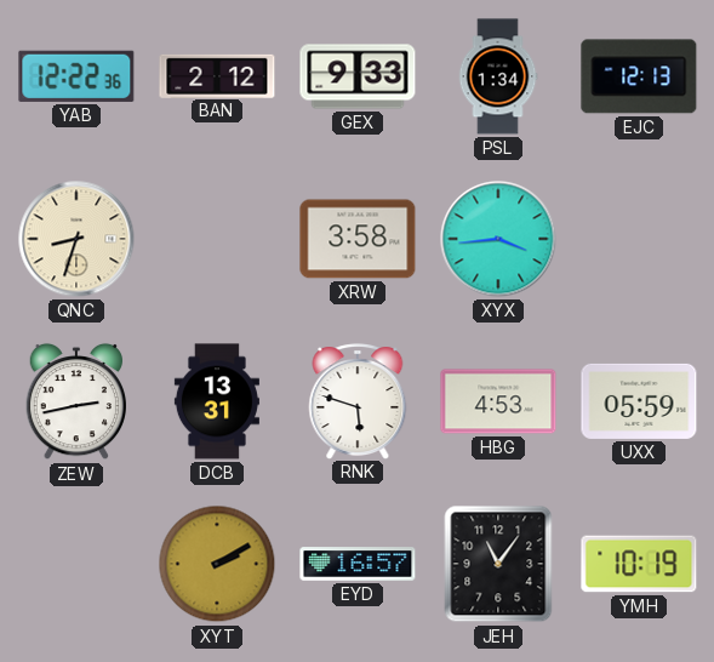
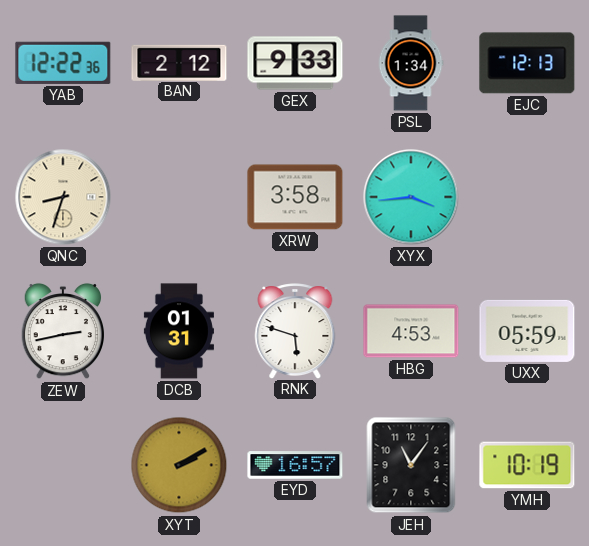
DCB: 13:31 -> 01:31 (179, 331)
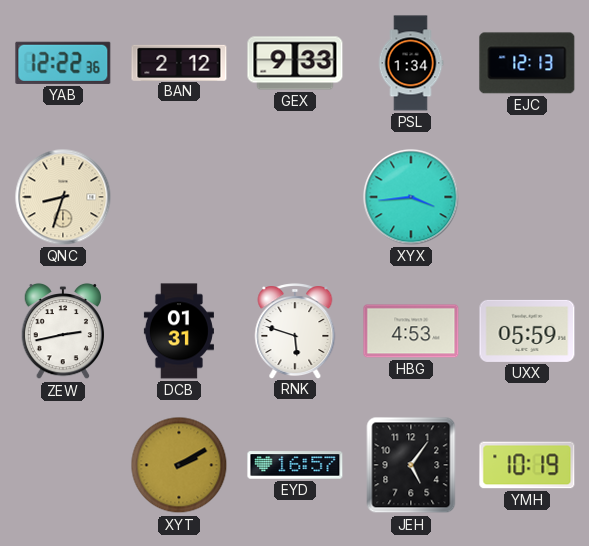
XRW: 3:58 -> none (295, 197)
JEH: 11:06 -> 5:06 (411, 465)
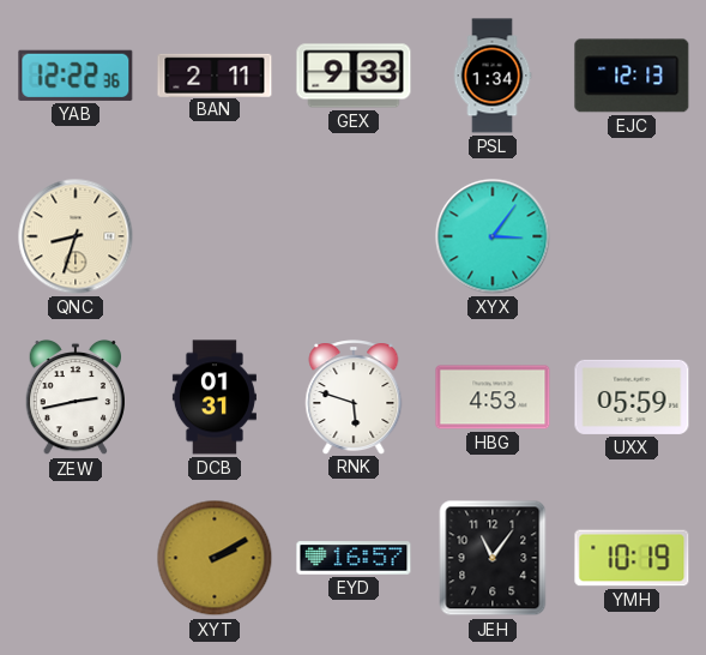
BAN: 2:12 -> 2:11 (215, 74)
XYX: 3:44 -> 3:06 (493, 236)
JEH: 5:06 -> 11:06 (493, 558)
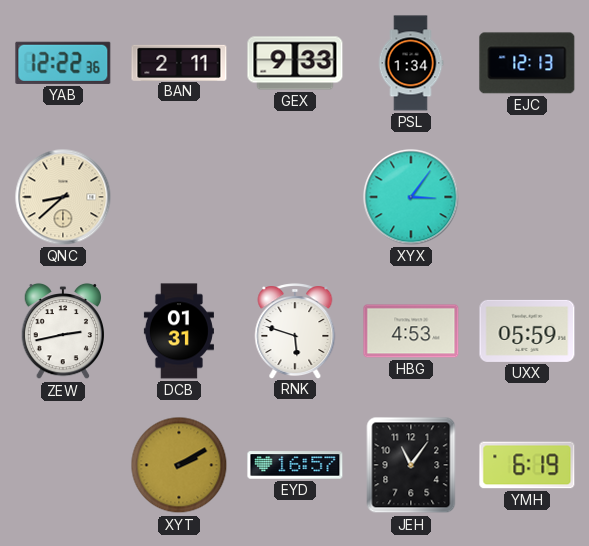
QNC: 8:33 -> 8:38 (63, 197)
YMH: 10:19 -> 6:19 (527, 465)
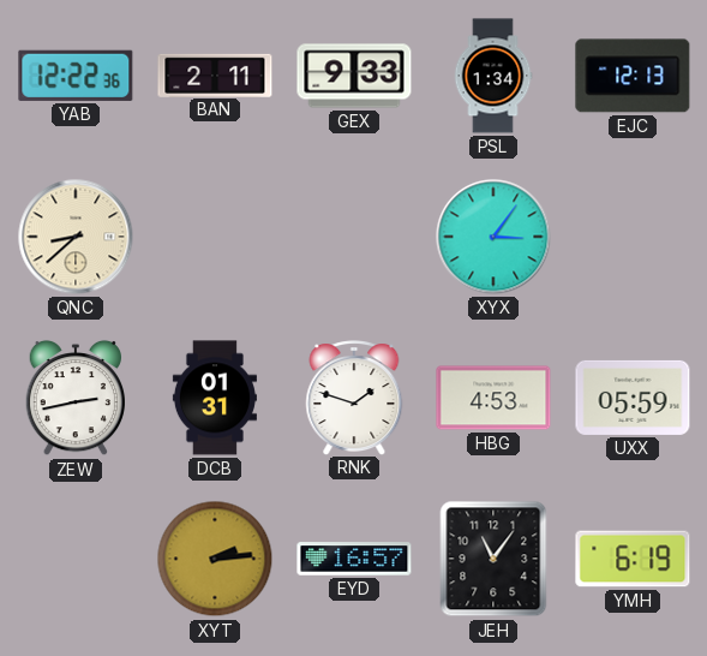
RNK: 5:48 -> 1:48 (354, 398)
XYT: 2:10 -> 2:14 (215, 559)
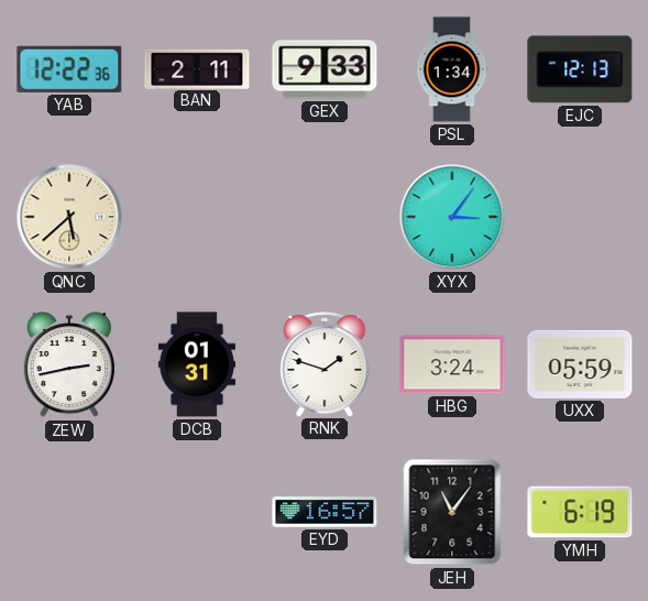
QNC: 8:38 -> 5:38 (69, 217)
HBG: 4:53 -> 3:24 (452, 364)
XYT: 2:14 -> none (215, 559)
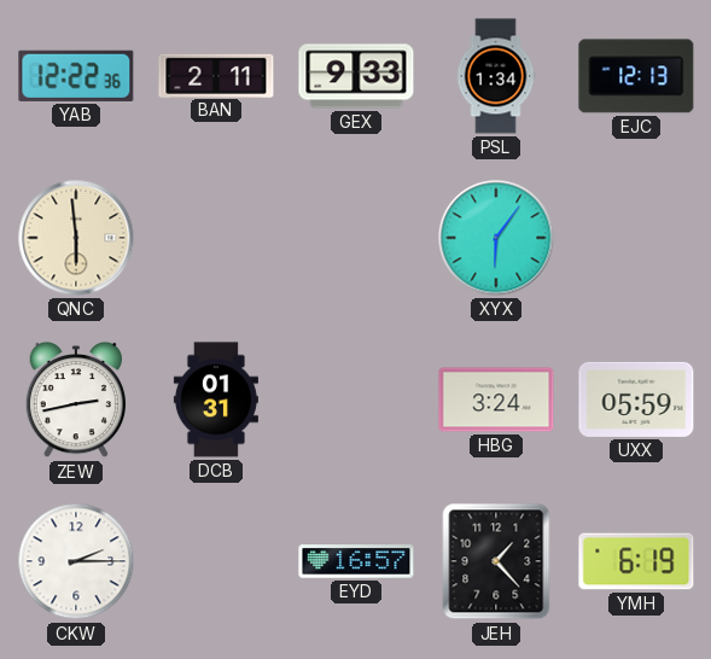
QNC: 5:38 -> 5:59 (76, 238)
XYX: 3:06 -> 6:06 (496, 238)
RNK: 1:48 -> none (325, 364)
CKW: none -> 2:15 (76, 561)
JEH: 11:06 -> 1:23 (496, 561)
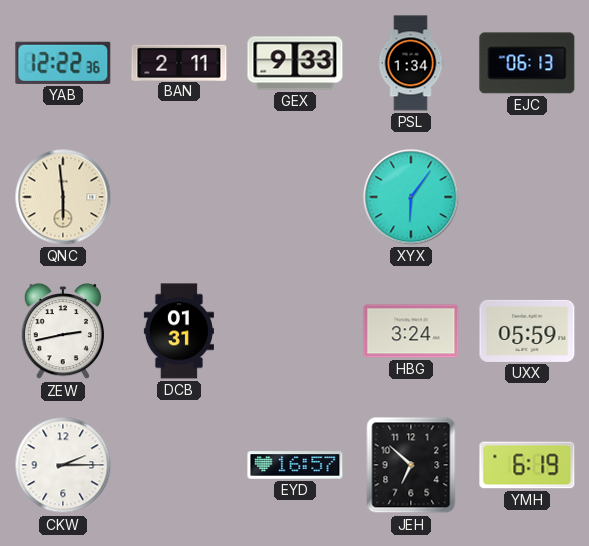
EJC: 12:13 -> 06:13 (527, 63)
JEH: 1:23 -> 6:52 (411, 465)
